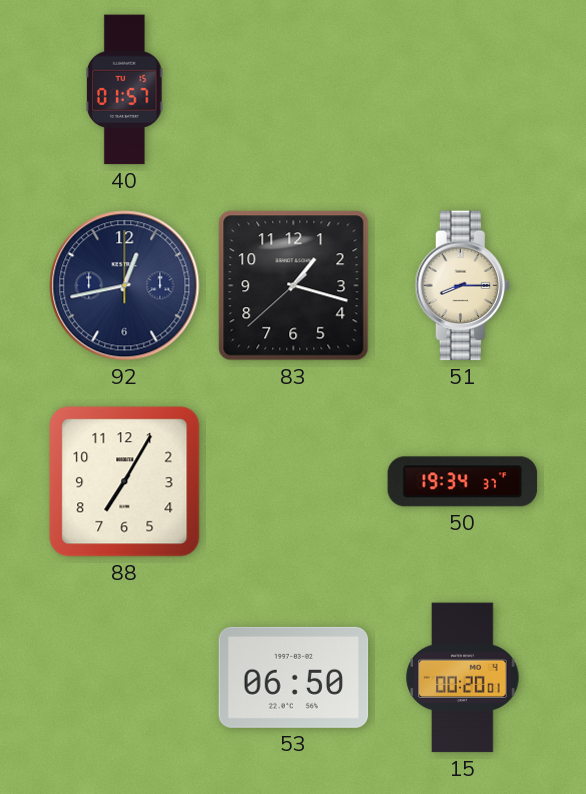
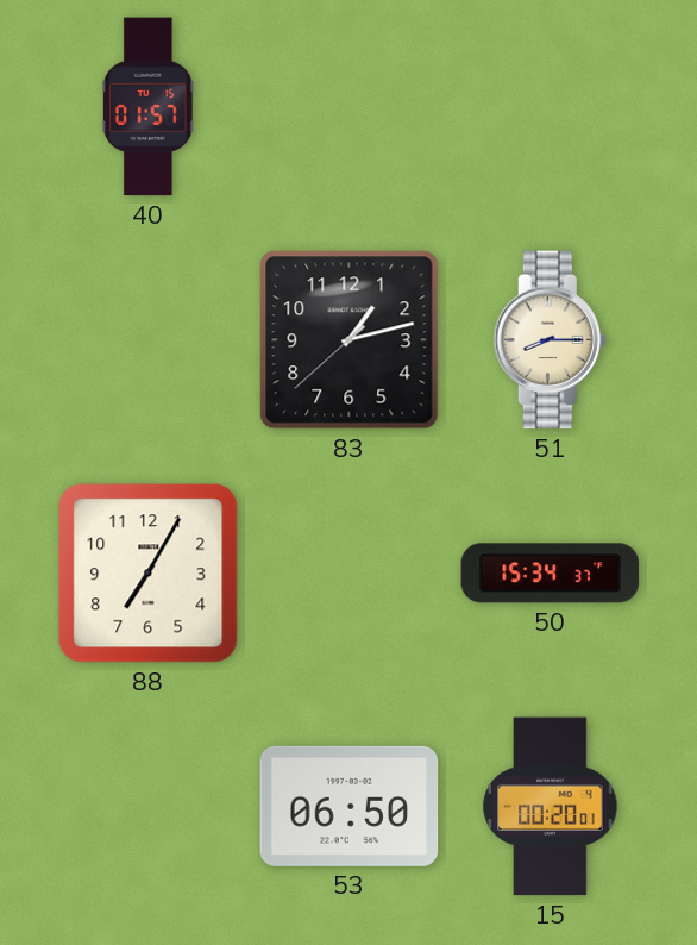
92: 12:43 -> none (125, 286)
83: 1:17 -> 1:12 (350, 340)
50: 19:34 -> 15:34 (551, 574)
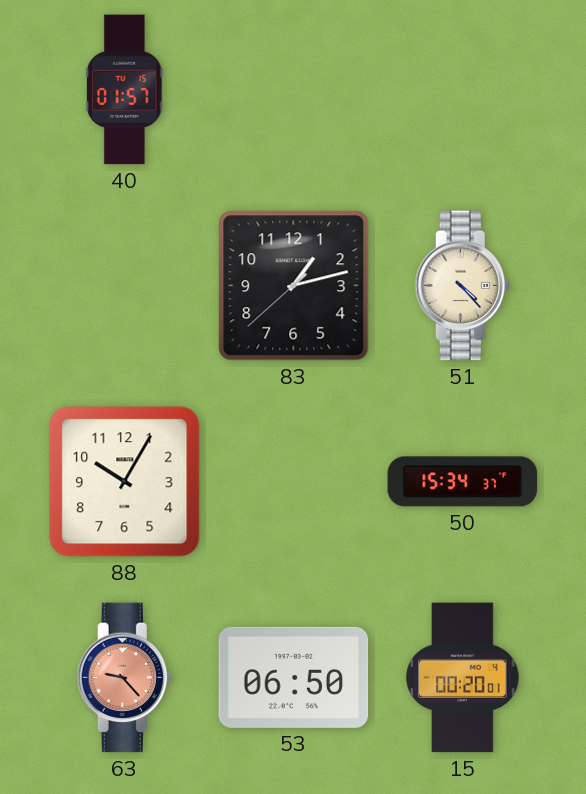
51: 8:15 -> 4:23 (462, 286)
88: 7:05 -> 10:05 (125, 482)
63: none -> 9:23 (124, 678)
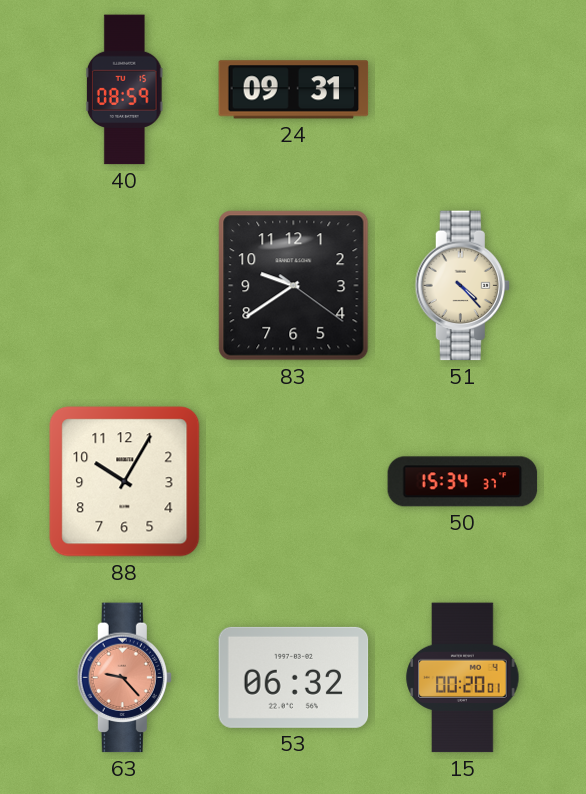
40: 01:57 -> 08:59 (124, 90)
24: none -> 09:31 (294, 90)
83: 1:12 -> 9:39 (294, 286)
53: 06:50 -> 06:32 (294, 677)
